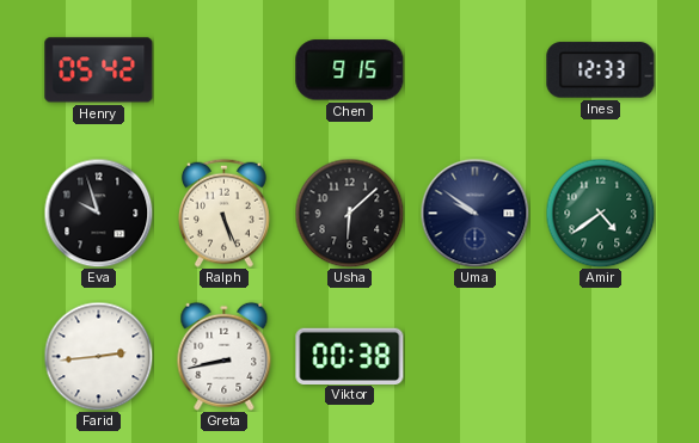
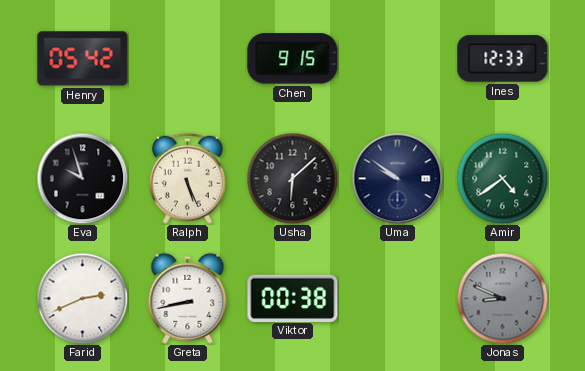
Farid: 2:44 -> 2:41 (82, 298)
Jonas: none -> 8:49 (502, 298)
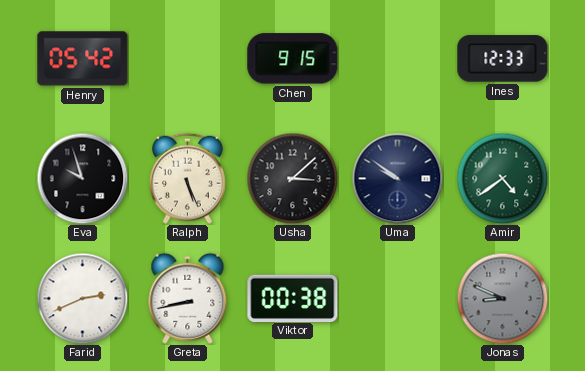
Usha: 6:08 -> 3:08 (292, 178)
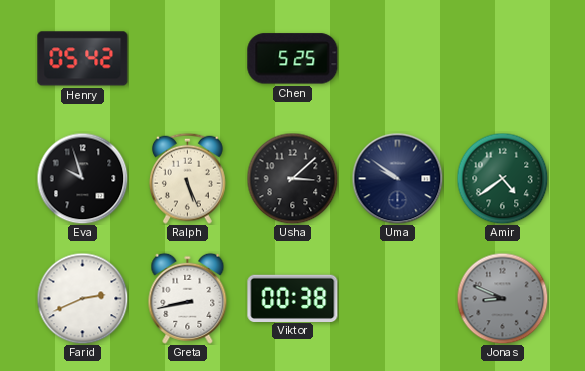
Chen: 9:15 -> 5:25 (293, 59)
Ines: 12:33 -> none (503, 59)
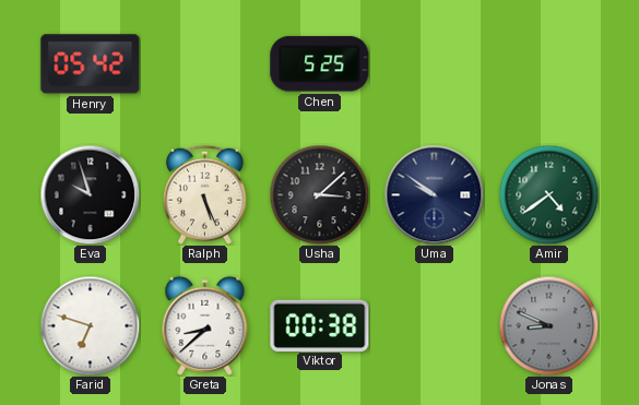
Farid: 2:41 -> 6:48 (90, 325)
Greta: 8:43 -> 8:38 (205, 325)
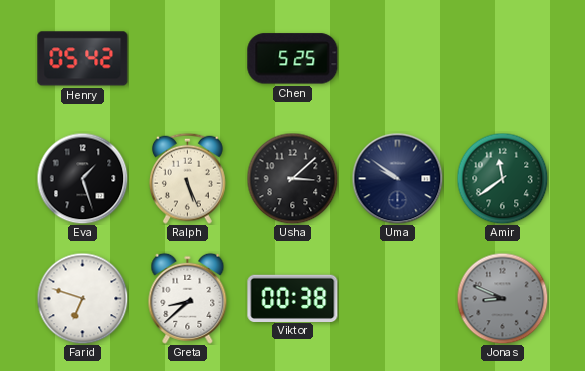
Eva: 9:57 -> 1:27 (82, 178)
Amir: 4:39 -> 11:39 (502, 178)
